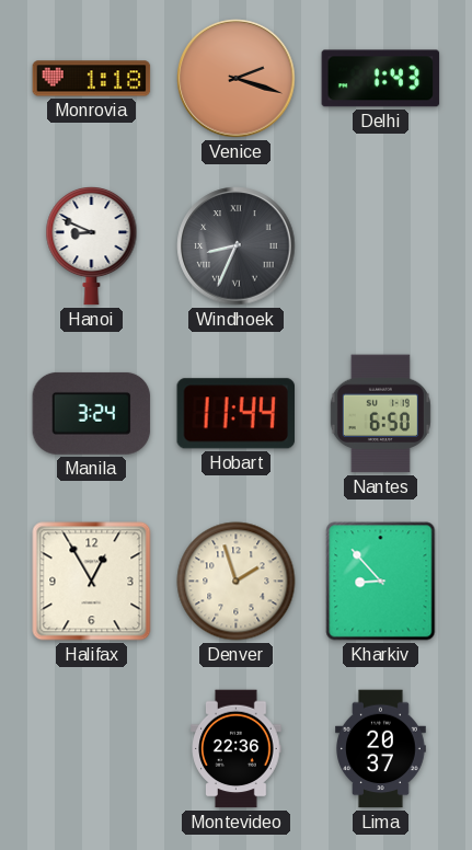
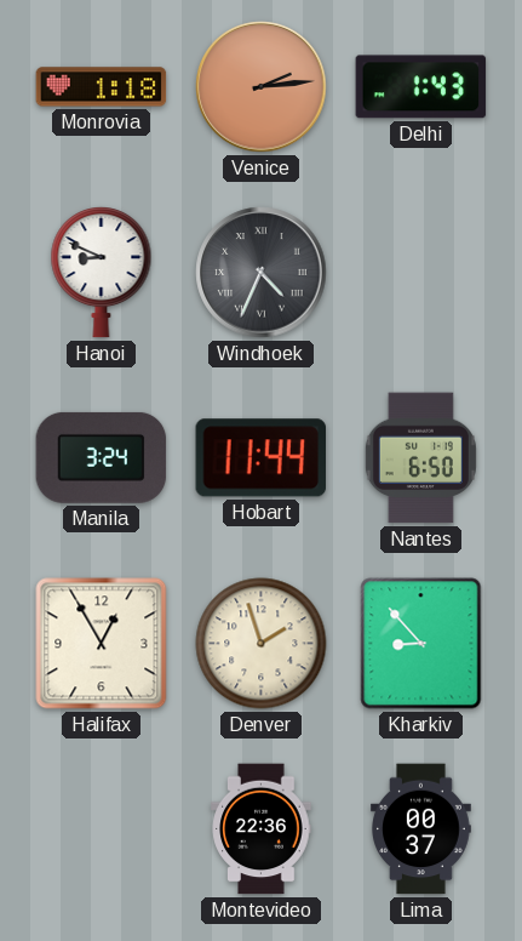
Venice: 2:18 -> 2:14 (262, 87)
Windhoek: 8:34 -> 4:34 (262, 273)
Lima: 20:37 -> 00:37 (421, 829)
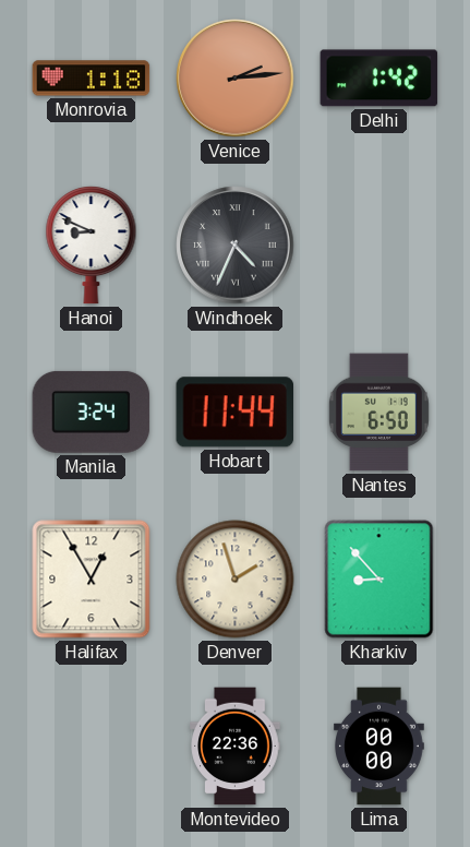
Delhi: 1:43 -> 1:42 (379, 79)
Lima: 00:37 -> 00:00 (379, 747)
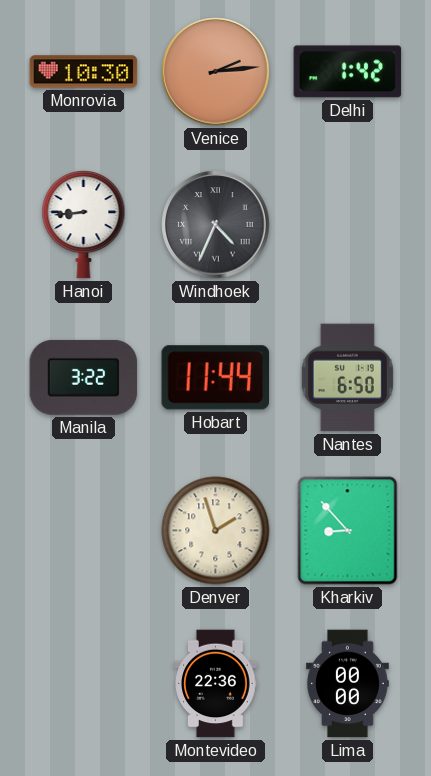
Monrovia: 1:18 -> 10:30 (84, 72)
Hanoi: 8:49 -> 8:44 (84, 225)
Manila: 3:24 -> 3:22 (84, 377)
Halifax: 12:55 -> none (92, 580)
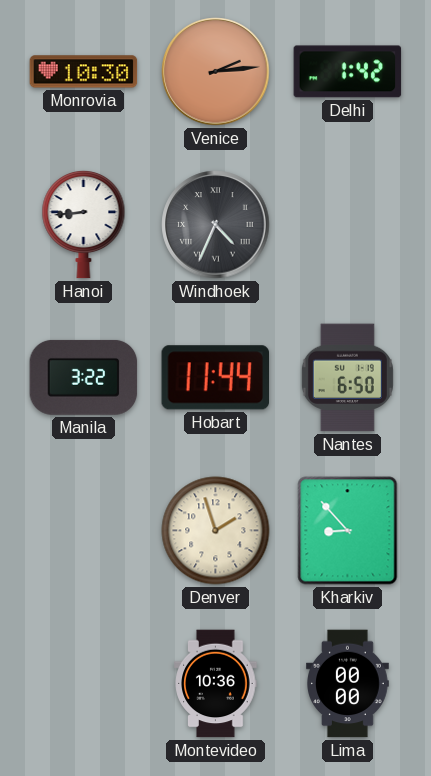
Montevideo: 22:36 -> 10:36 (216, 684)
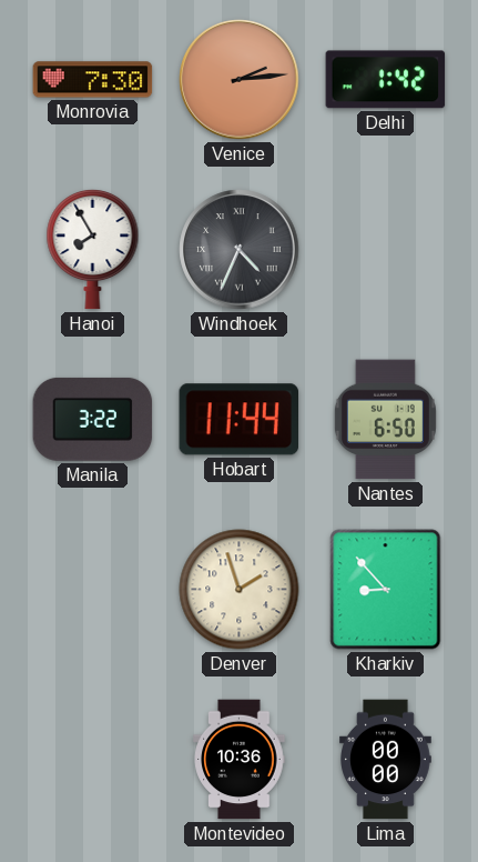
Monrovia: 10:30 -> 7:30 (93, 80)
Hanoi: 8:44 -> 7:55 (93, 250)
